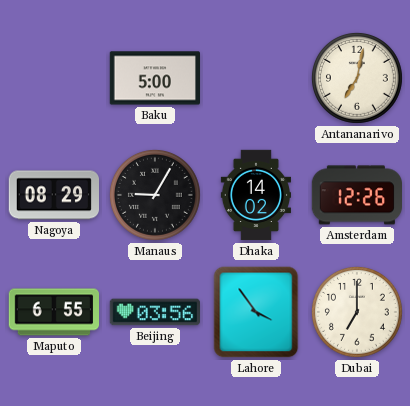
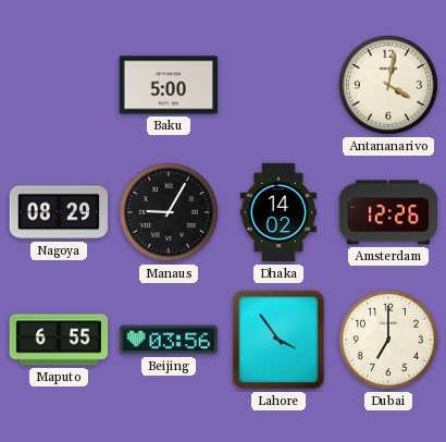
Antananarivo: 7:02 -> 4:02 (388, 85)
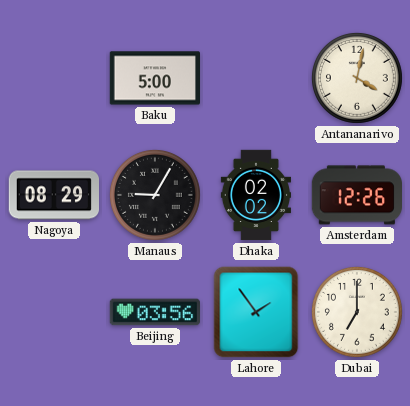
Dhaka: 14:02 -> 02:02 (255, 195)
Maputo: 6:55 -> none (59, 340)
Lahore: 3:54 -> 1:54 (256, 312)
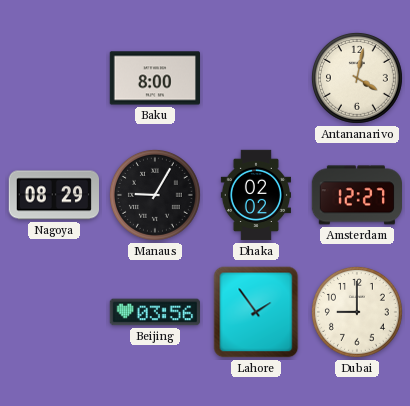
Baku: 5:00 -> 8:00 (155, 78)
Amsterdam: 12:26 -> 12:27 (356, 195)
Dubai: 7:00 -> 9:00 (357, 312)
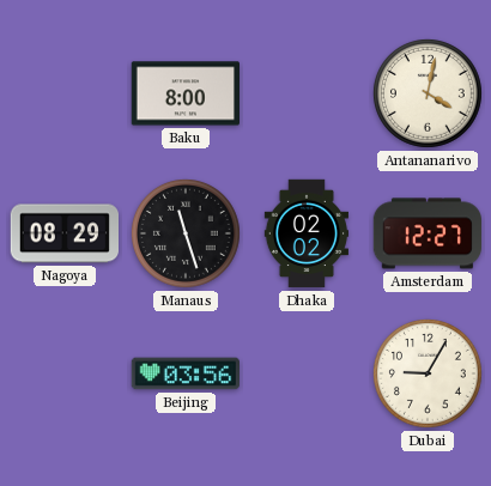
Manaus: 9:05 -> 11:27 (186, 233)
Lahore: 1:54 -> none (256, 312)
Dubai: 9:00 -> 9:05 (428, 373)
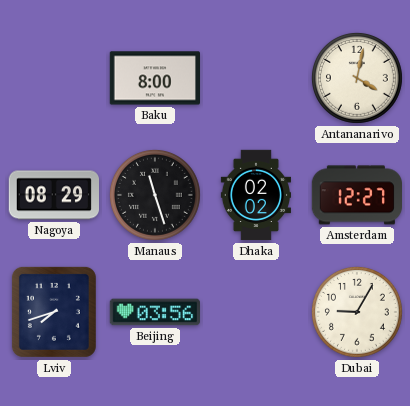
Lviv: none -> 7:42 (54, 312)
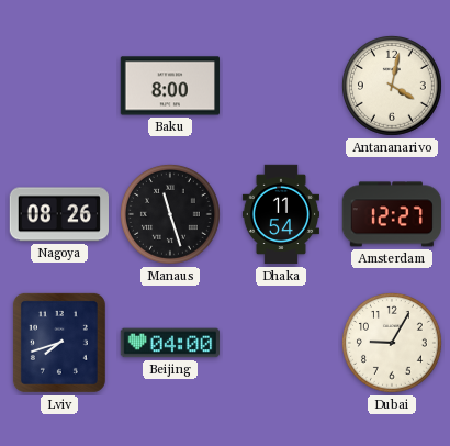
Nagoya: 08:29 -> 08:26 (58, 214)
Dhaka: 02:02 -> 11:54 (280, 214)
Beijing: 03:56 -> 04:00 (170, 343)
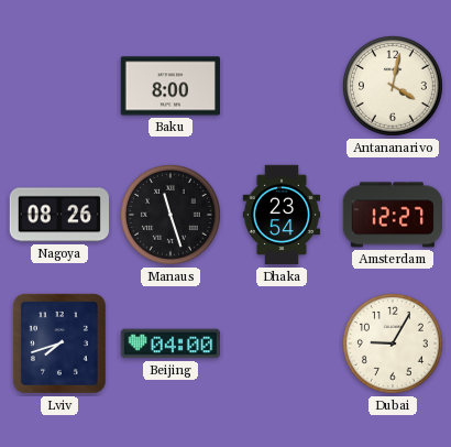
Dhaka: 11:54 -> 23:54 (280, 215)
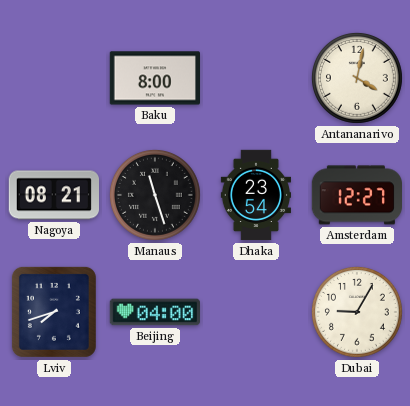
Nagoya: 08:26 -> 08:21 (53, 195)
